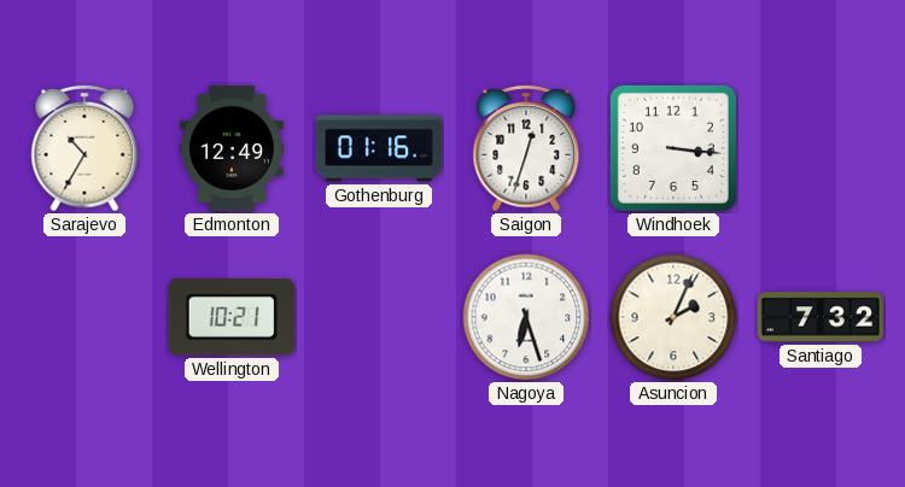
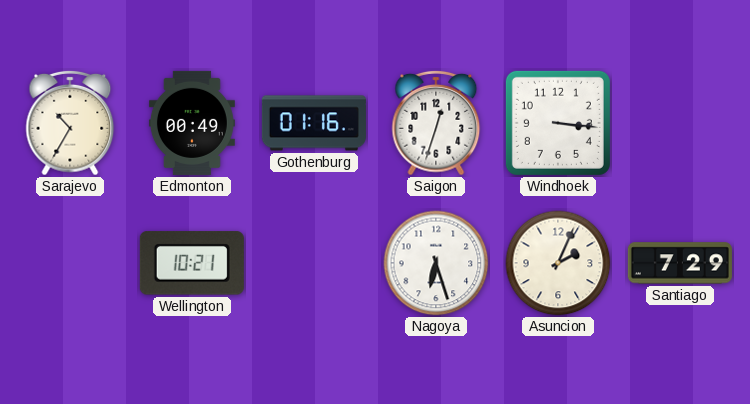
Edmonton: 12:49 -> 00:49 (192, 123)
Santiago: 7:32 -> 7:29 (680, 263)
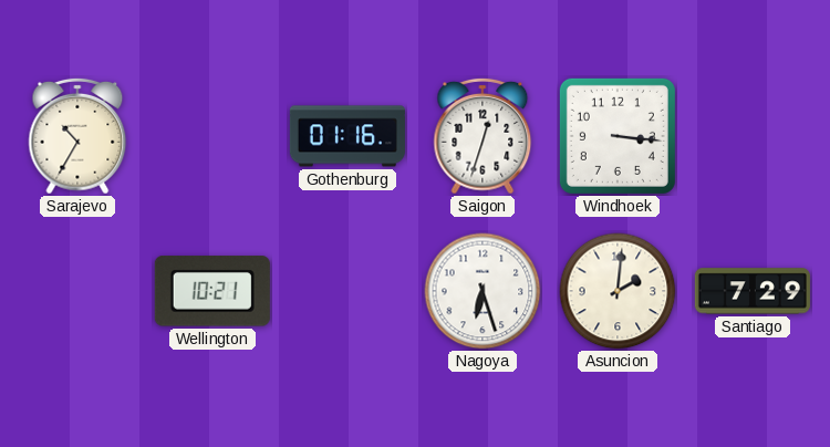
Edmonton: 00:49 -> none (192, 123)
Asuncion: 2:04 -> 2:01 (618, 291)
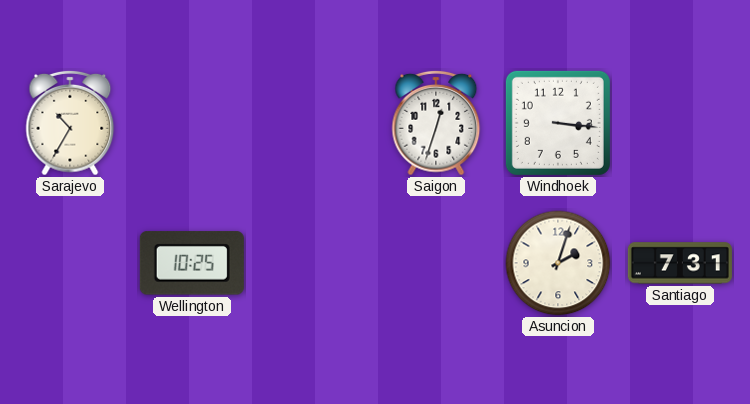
Gothenburg: 01:16 -> none (347, 136)
Wellington: 10:21 -> 10:25 (192, 263)
Nagoya: 6:27 -> none (483, 291)
Asuncion: 2:01 -> 2:03 (558, 263)
Santiago: 7:29 -> 7:31 (680, 263)
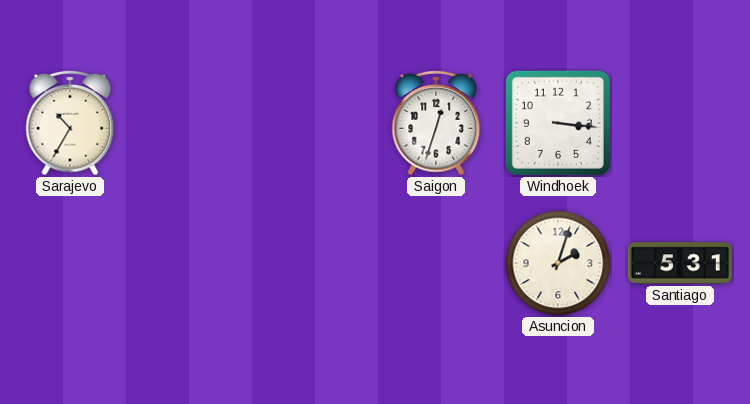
Wellington: 10:25 -> none (192, 263)
Santiago: 7:31 -> 5:31 (680, 263)
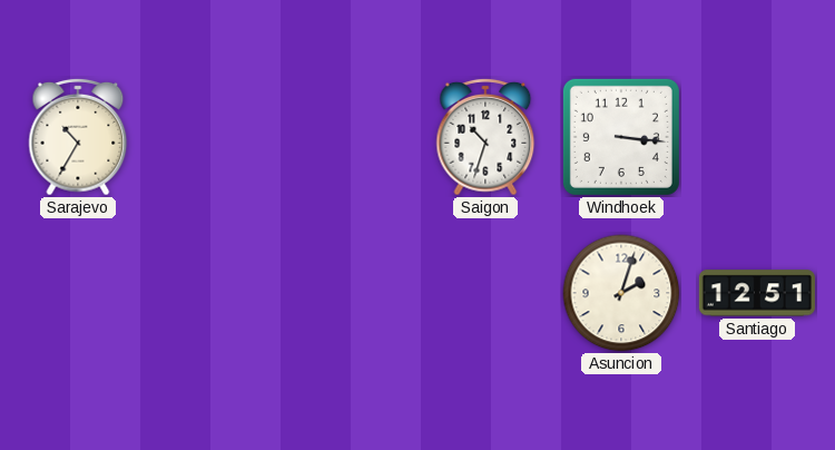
Saigon: 12:33 -> 10:33 (485, 137)
Santiago: 5:31 -> 12:51 (757, 293)
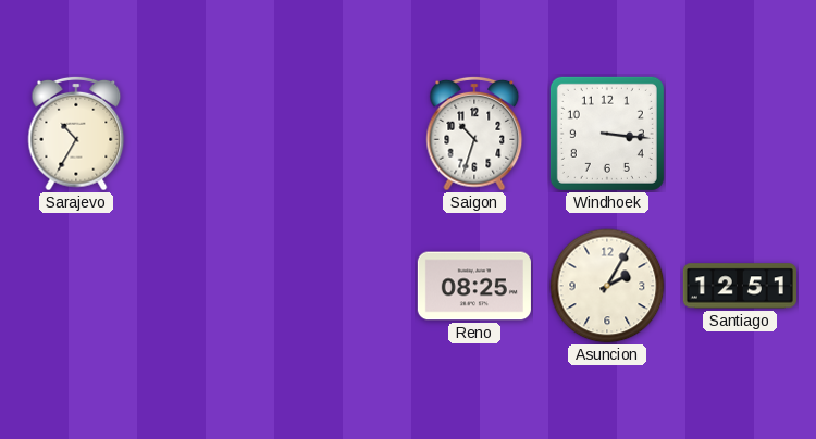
Reno: none -> 08:25 (474, 286)
Asuncion: 2:03 -> 2:05 (607, 286)
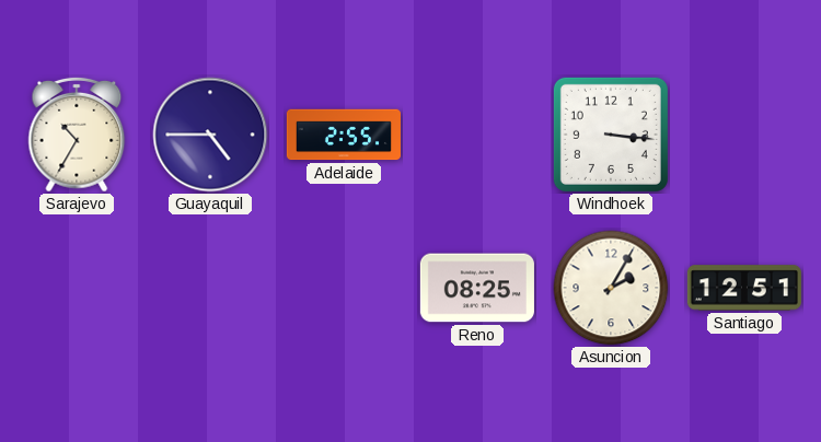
Guayaquil: none -> 4:45 (210, 135)
Adelaide: none -> 2:55 (344, 135)
Saigon: 10:33 -> none (474, 134)
